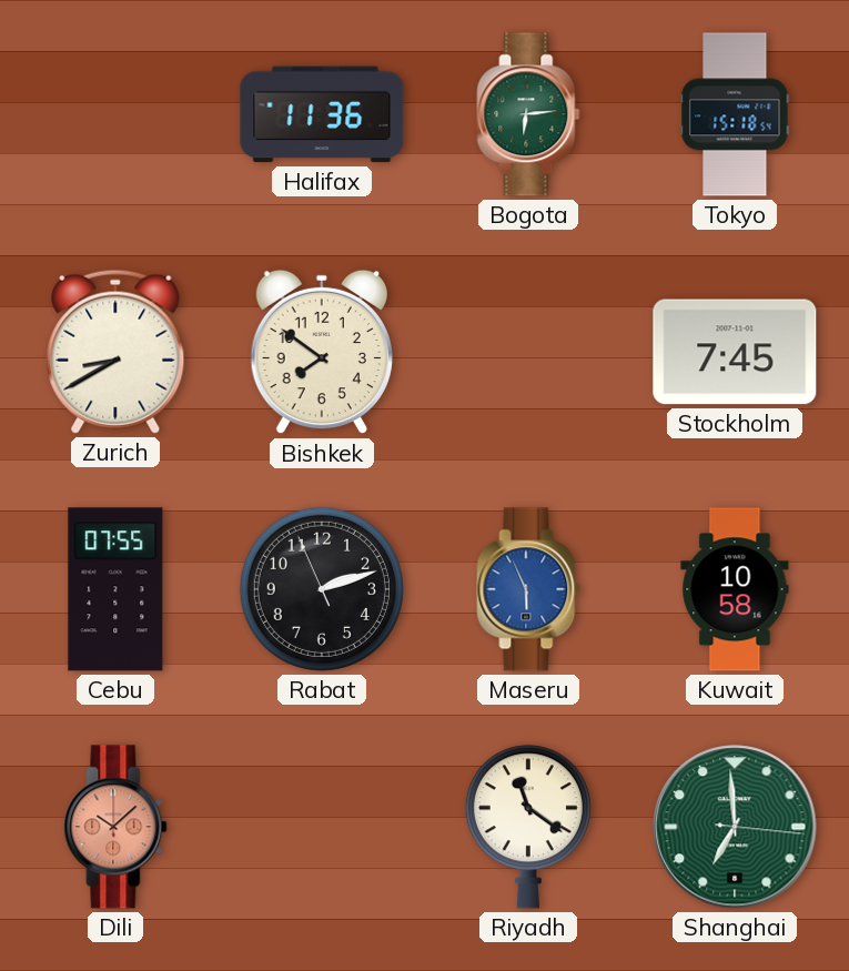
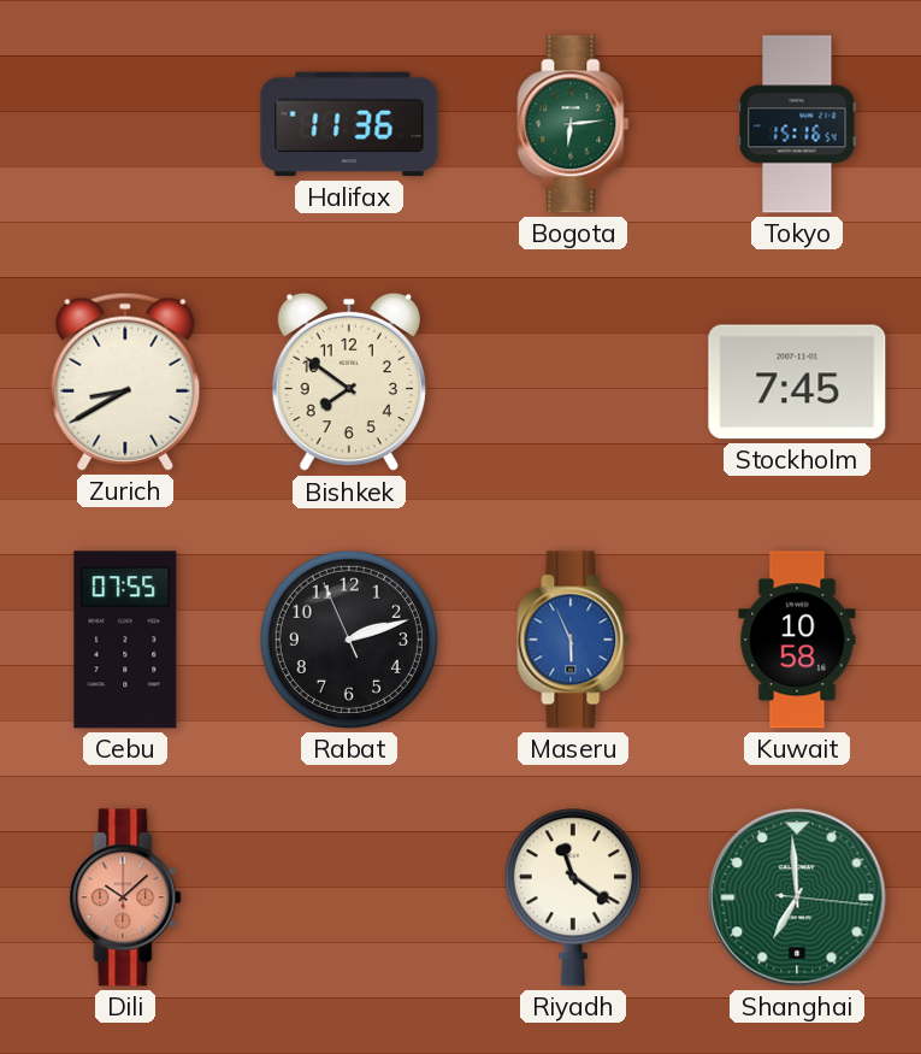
Tokyo: 15:18 -> 15:16 (797, 124)
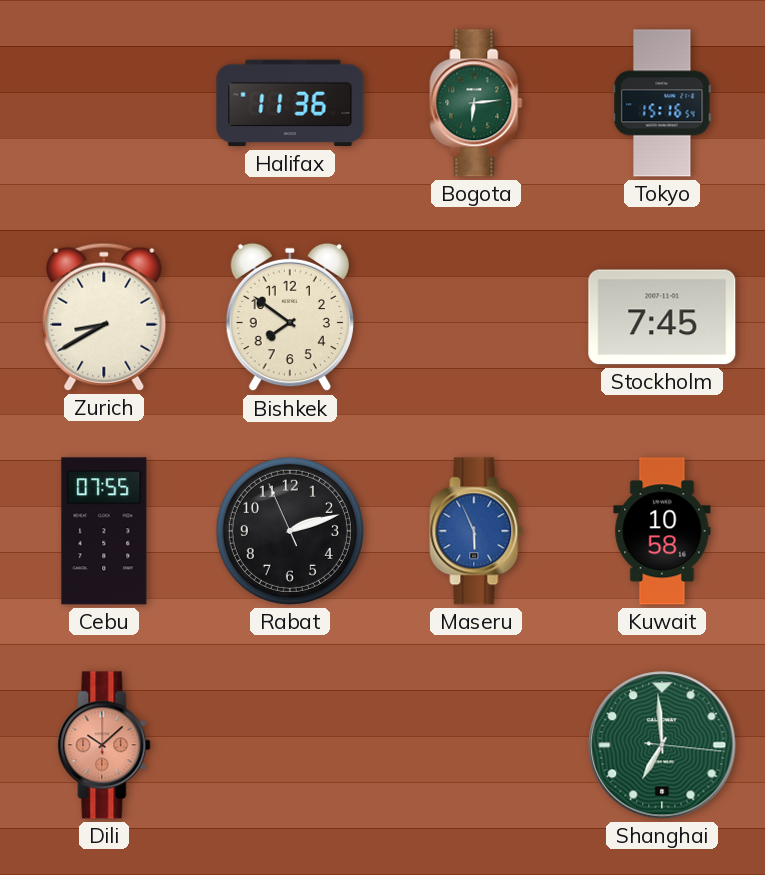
Riyadh: 11:21 -> none (573, 897)
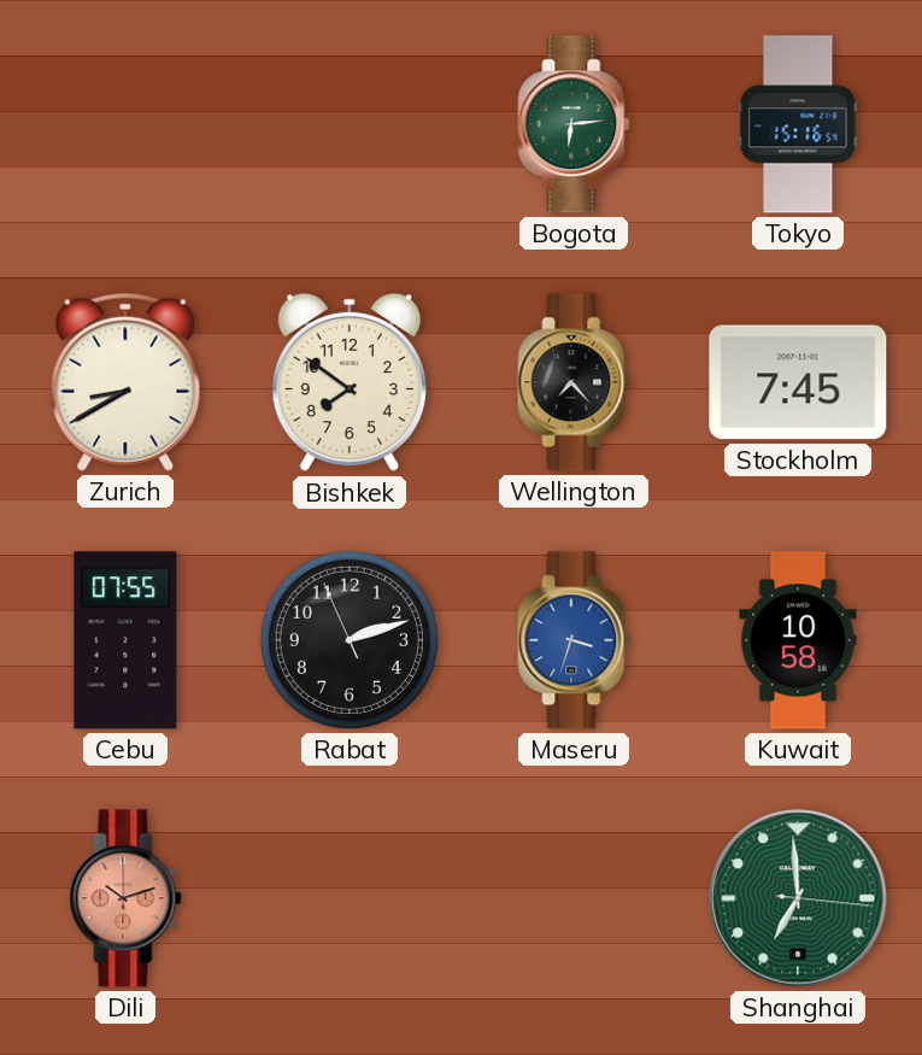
Halifax: 11:36 -> none (290, 103)
Wellington: none -> 7:23 (574, 382)
Maseru: 5:56 -> 3:33 (574, 640)
Dili: 10:08 -> 10:12 (125, 898)
